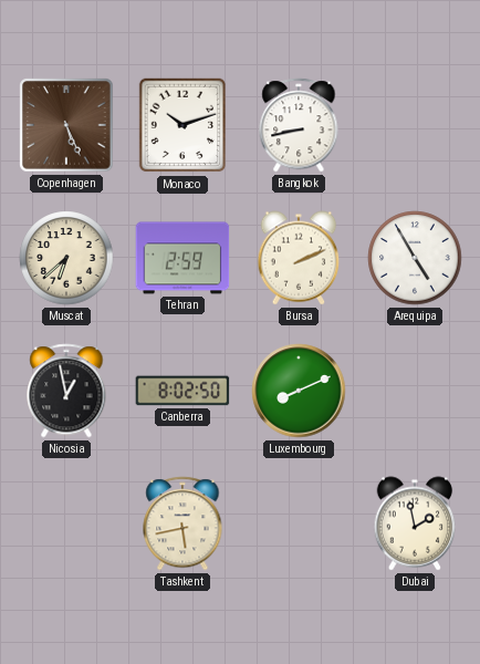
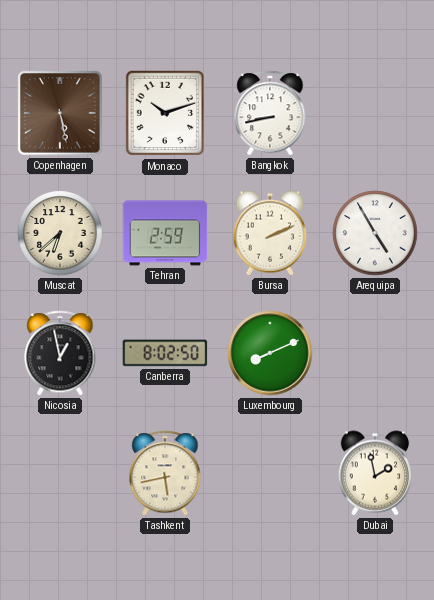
Copenhagen: 5:26 -> 5:28 (60, 113)
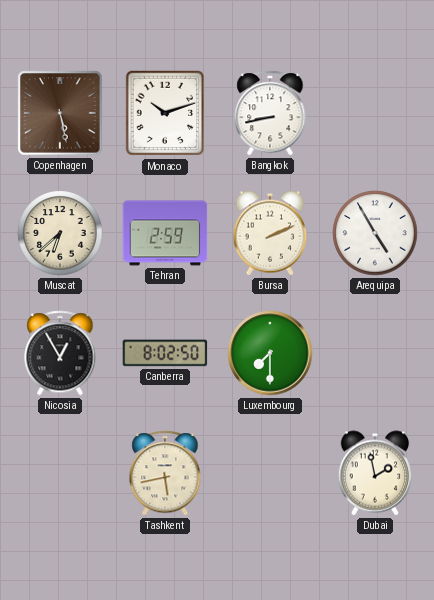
Nicosia: 12:58 -> 12:55 (60, 353)
Luxembourg: 8:11 -> 7:30 (270, 353)
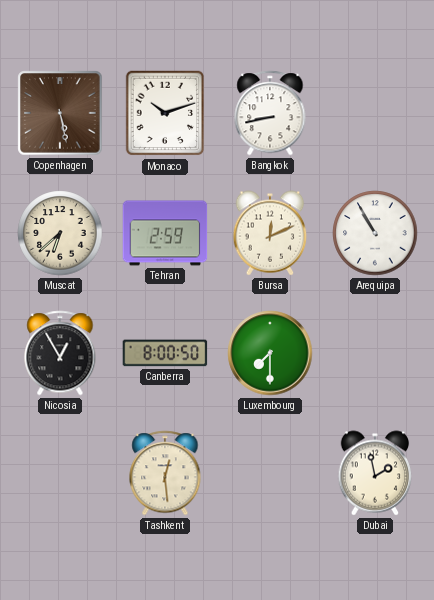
Bursa: 2:11 -> 12:11 (270, 233)
Arequipa: 4:55 -> 10:55 (375, 233)
Canberra: 8:02 -> 8:00 (165, 353)
Tashkent: 5:43 -> 12:29 (165, 473)
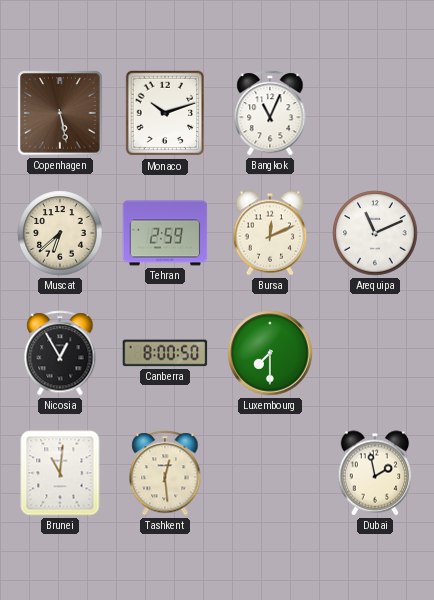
Bangkok: 8:43 -> 11:04 (270, 113)
Arequipa: 10:55 -> 11:11 (375, 233)
Brunei: none -> 11:01 (60, 473)
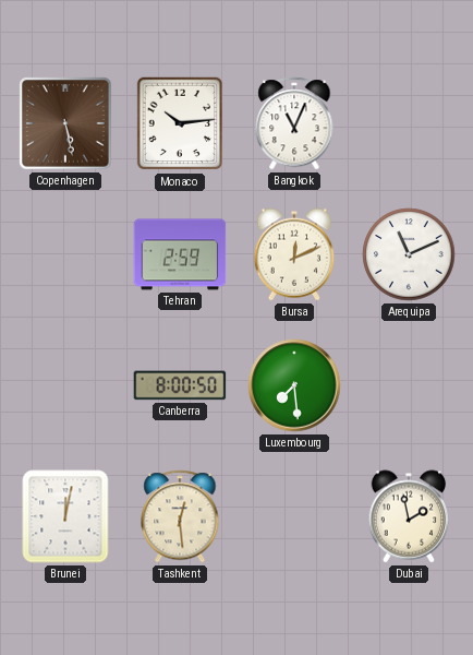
Monaco: 10:12 -> 10:14 (180, 123)
Muscat: 6:38 -> none (60, 233)
Nicosia: 12:55 -> none (60, 353)
Luxembourg: 7:30 -> 7:29 (294, 385)
Brunei: 11:01 -> 12:02 (65, 516)
